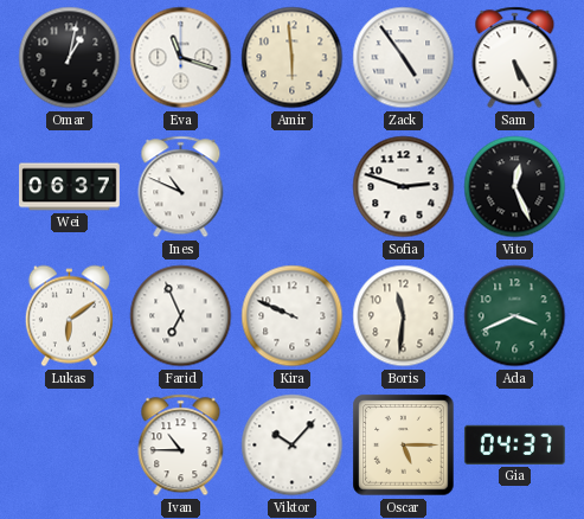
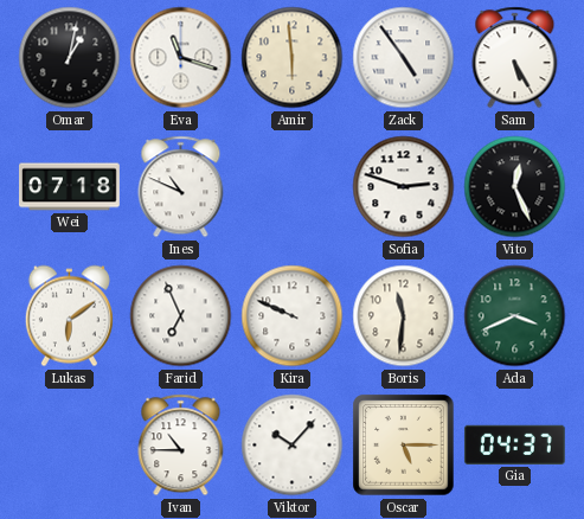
Wei: 06:37 -> 07:18 (70, 187)
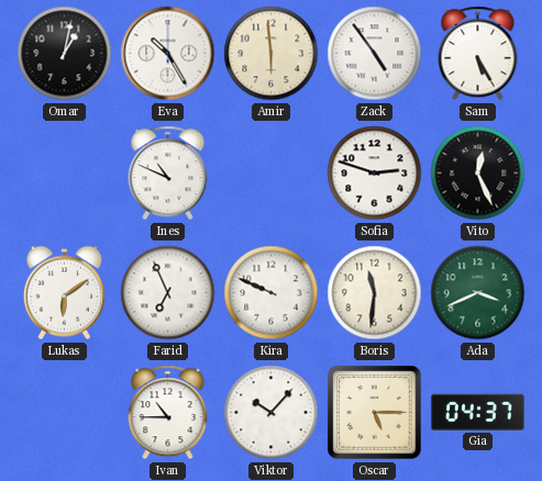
Eva: 11:18 -> 10:25 (168, 54)
Wei: 07:18 -> none (70, 187)
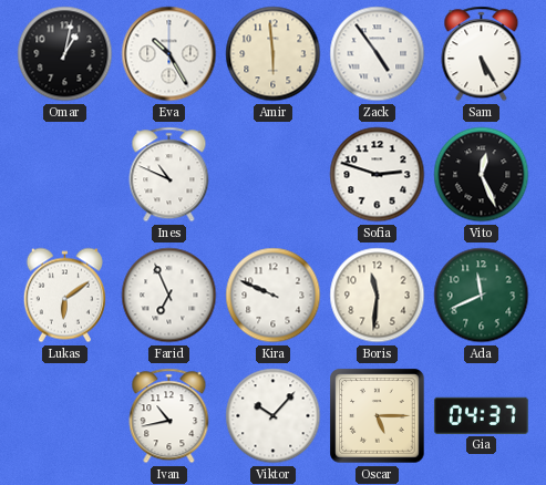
Ada: 3:41 -> 11:41 (482, 296)
Ivan: 10:45 -> 10:43 (169, 416)
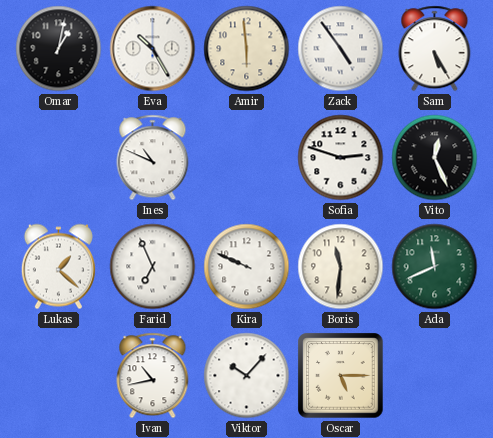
Lukas: 6:09 -> 1:22 (58, 267)
Gia: 04:37 -> none (481, 415)
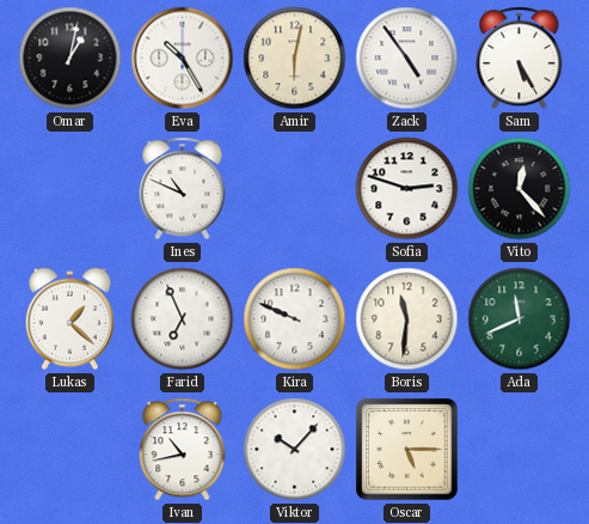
Amir: 5:59 -> 6:02 (295, 59)
Vito: 12:26 -> 12:23 (520, 189)
